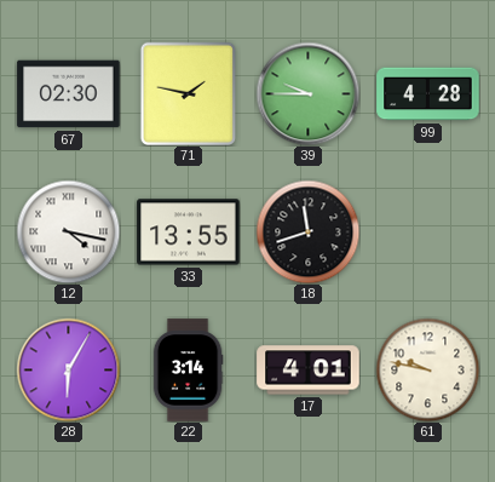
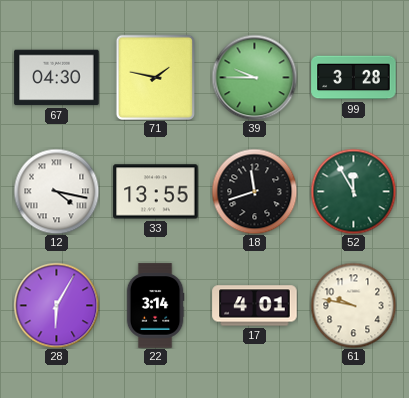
67: 02:30 -> 04:30 (57, 78)
99: 4:28 -> 3:28 (354, 78)
52: none -> 11:55 (353, 191)
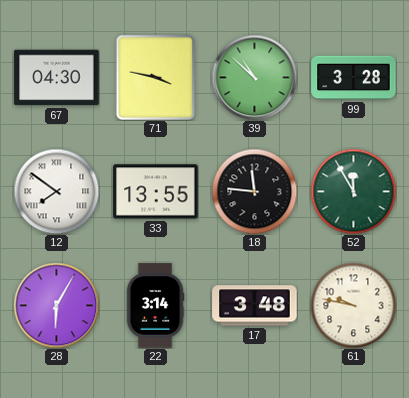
71: 1:47 -> 3:47 (155, 77)
39: 9:45 -> 10:52 (254, 77)
12: 4:17 -> 7:51 (56, 191)
18: 11:42 -> 11:46 (254, 191)
17: 4:01 -> 3:48 (255, 306)
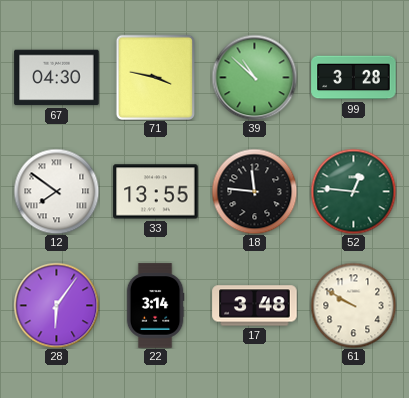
52: 11:55 -> 12:46 (353, 191)
28: 6:05 -> 6:06 (56, 305)
61: 9:47 -> 9:50 (353, 305)
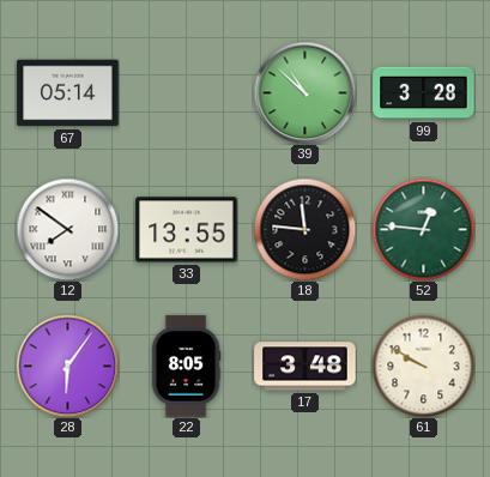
67: 04:30 -> 05:14 (68, 93)
71: 3:47 -> none (155, 77)
22: 3:14 -> 8:05 (186, 367)
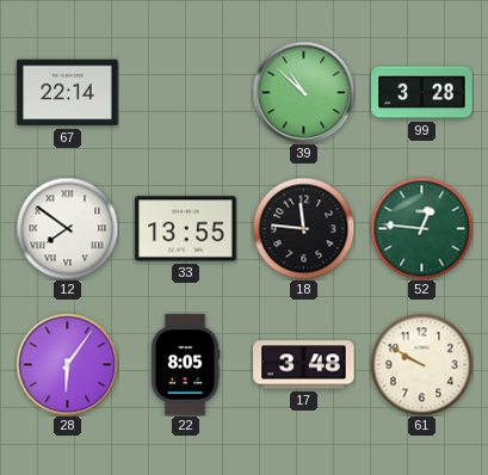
67: 05:14 -> 22:14 (68, 93)
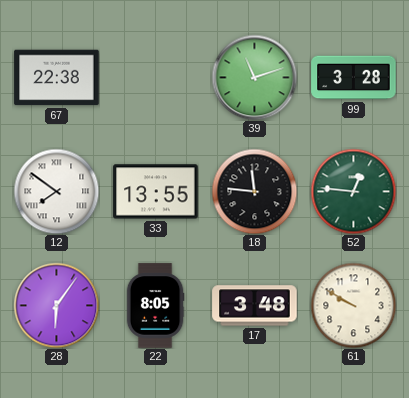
67: 22:14 -> 22:38 (57, 78)
39: 10:52 -> 11:12 (254, 77)
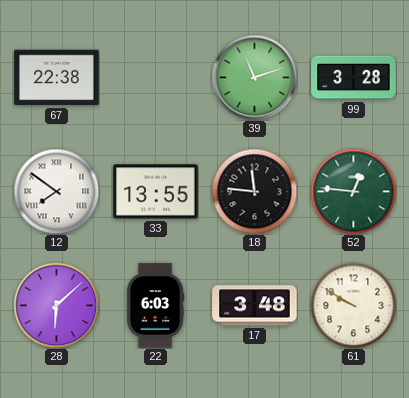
28: 6:06 -> 6:08 (56, 305)
22: 8:05 -> 6:03 (155, 306)
